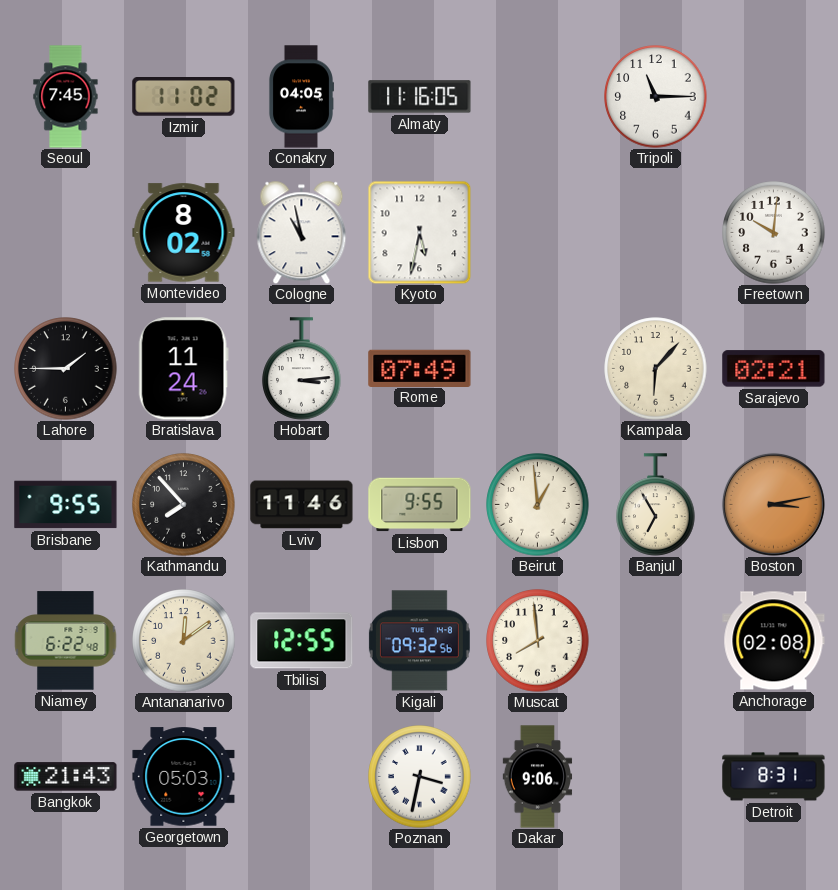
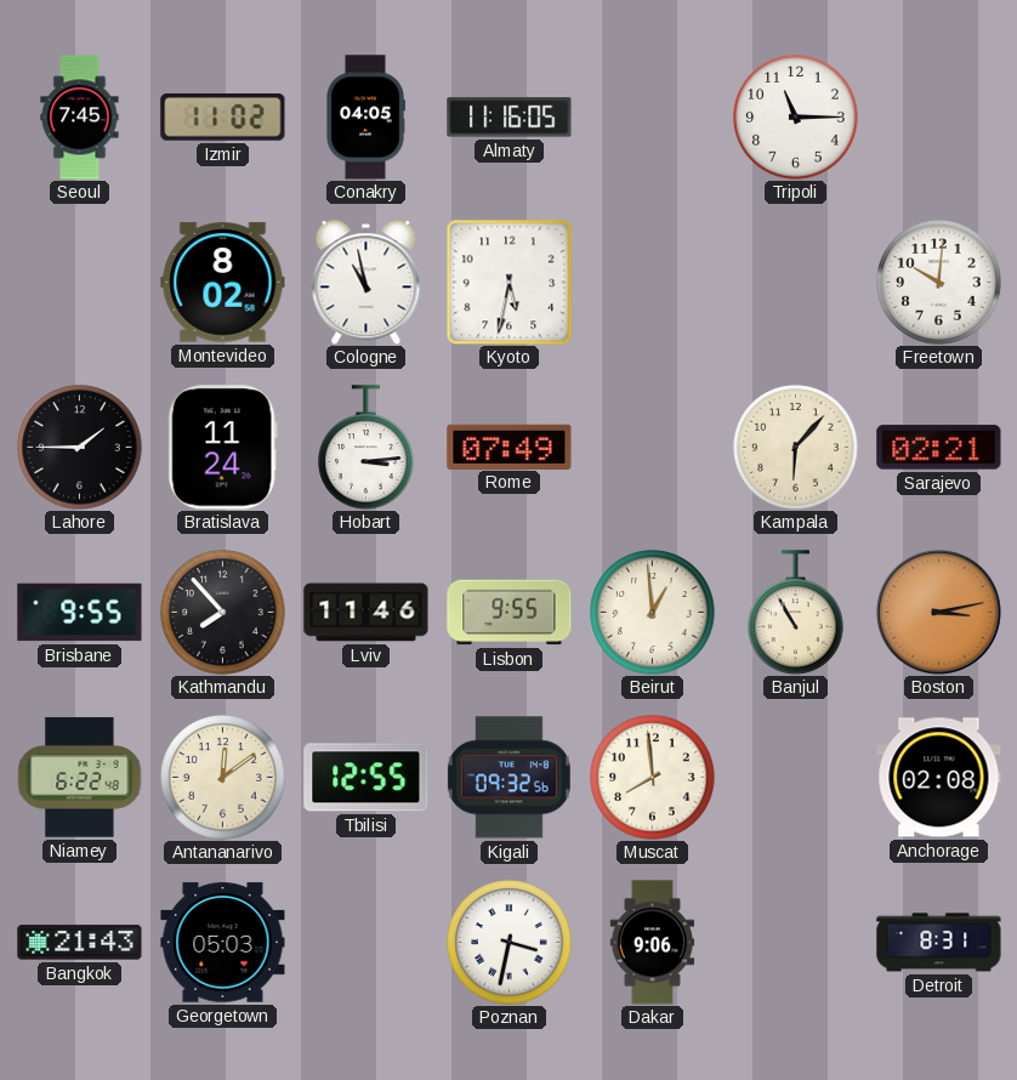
Banjul: 6:55 -> 10:55 (796, 613)
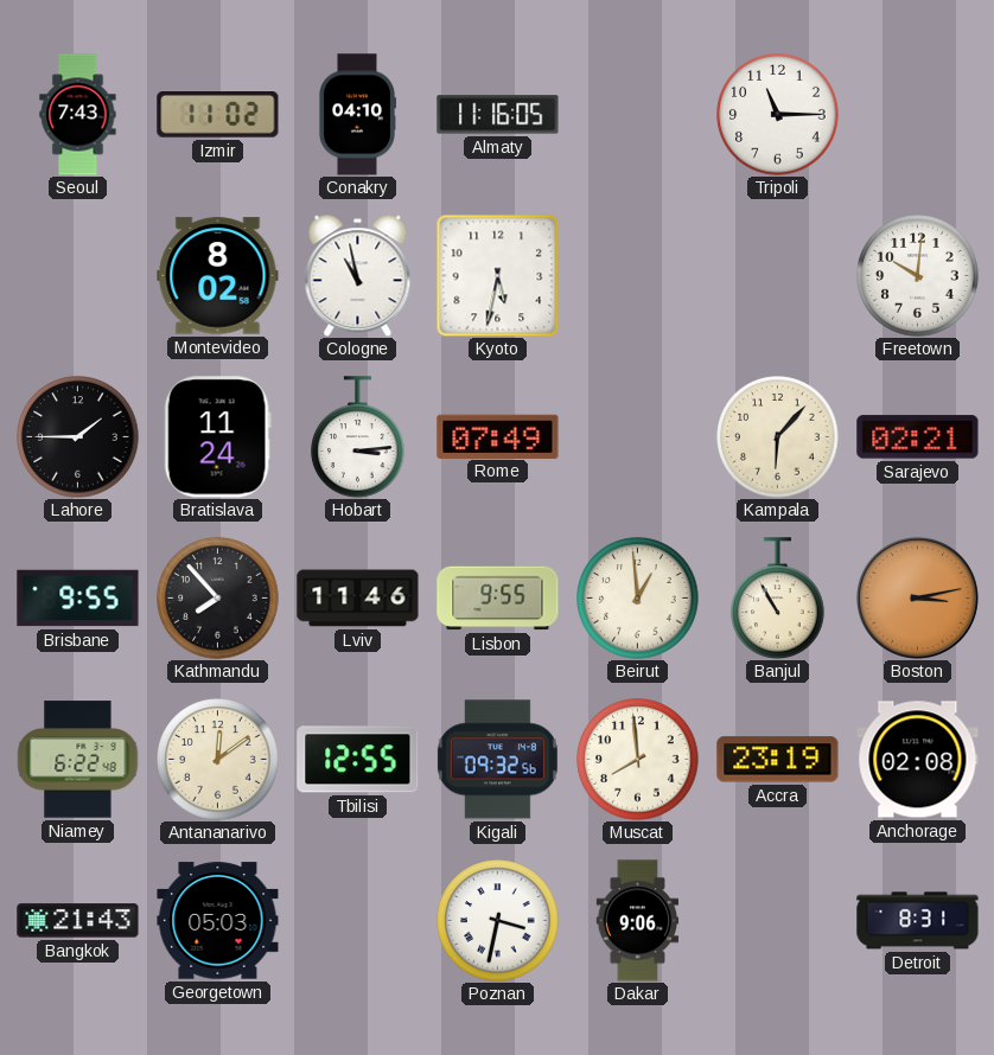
Seoul: 7:45 -> 7:43 (78, 115)
Conakry: 04:05 -> 04:10 (357, 115)
Accra: none -> 23:19 (778, 760)
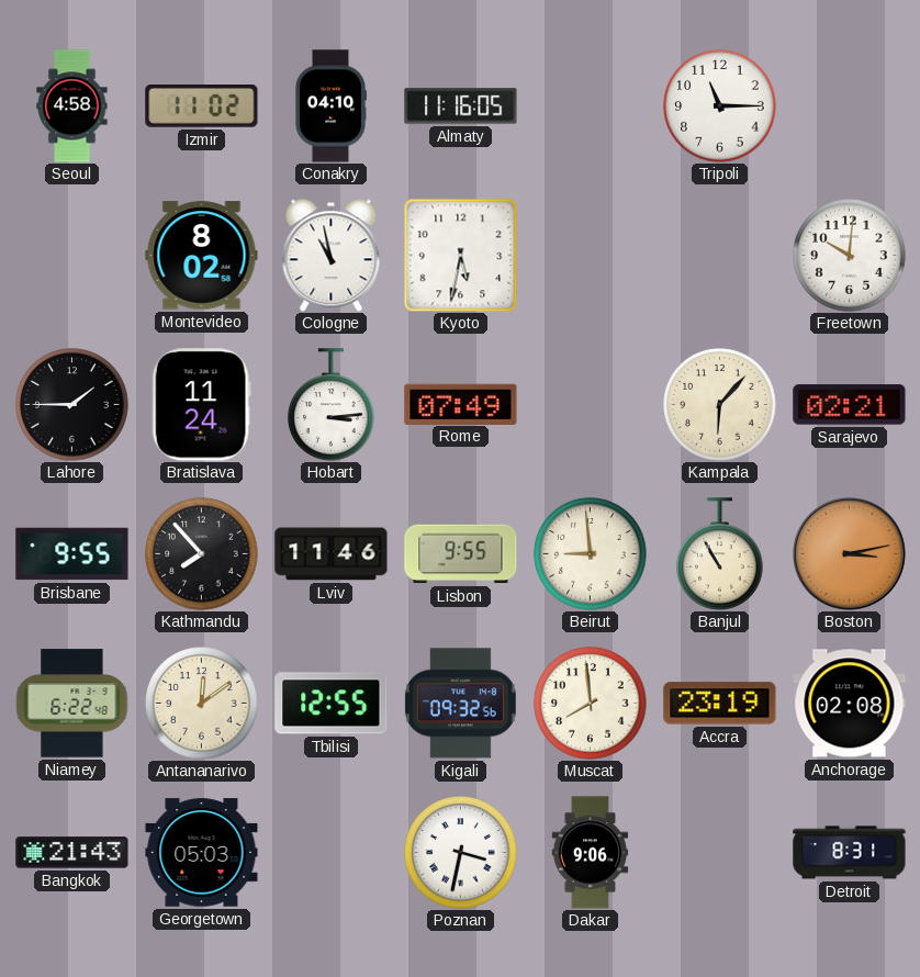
Seoul: 7:43 -> 4:58 (72, 106)
Beirut: 12:59 -> 8:59 (591, 554)
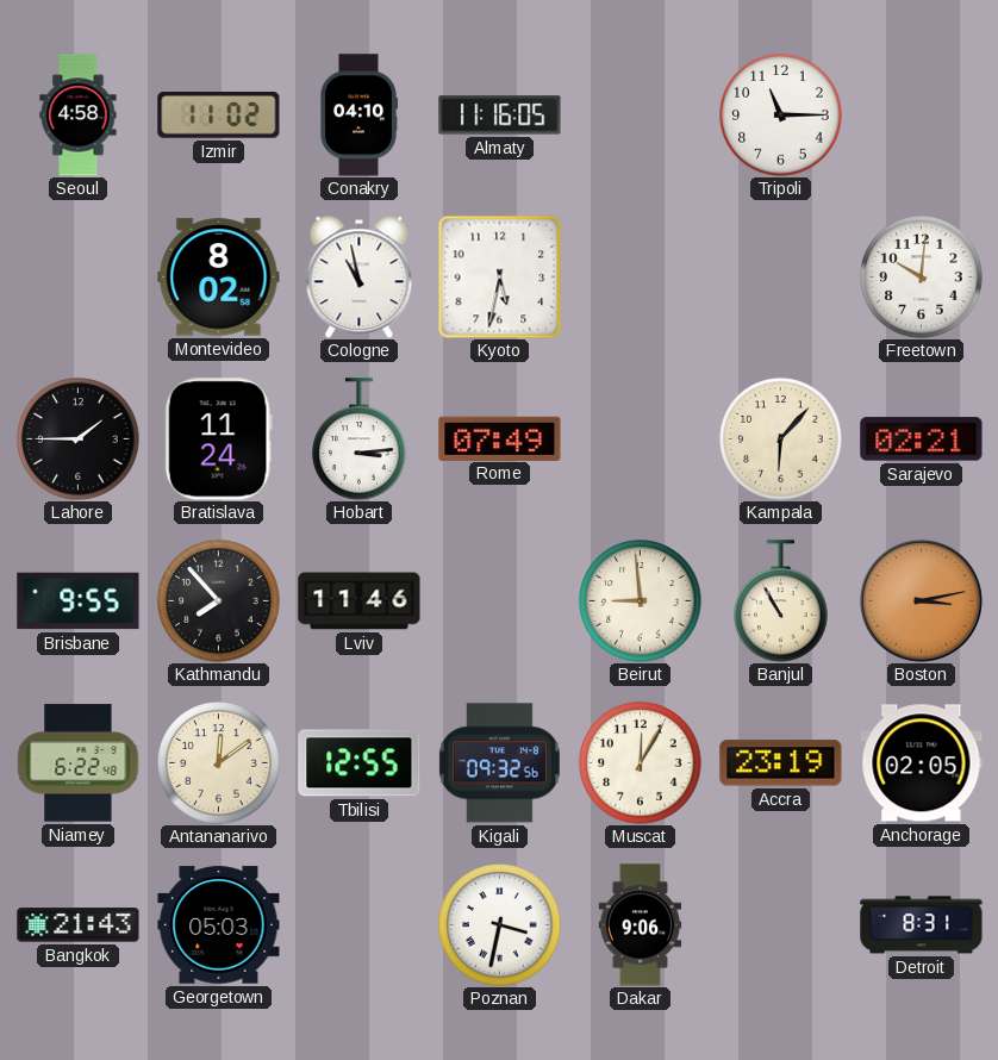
Lisbon: 9:55 -> none (461, 554)
Muscat: 7:59 -> 12:05 (641, 763)
Anchorage: 02:08 -> 02:05 (922, 763)
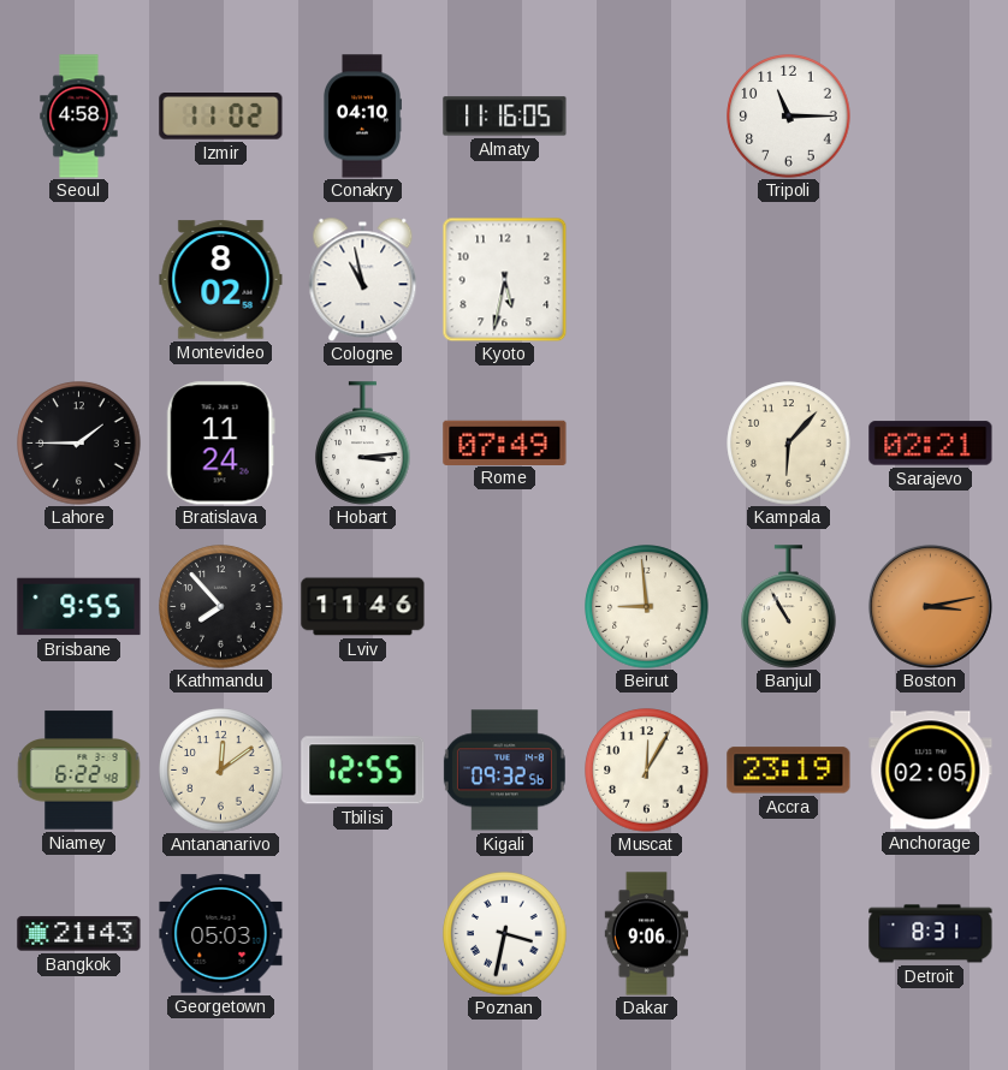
Freetown: 10:01 -> none (922, 278)
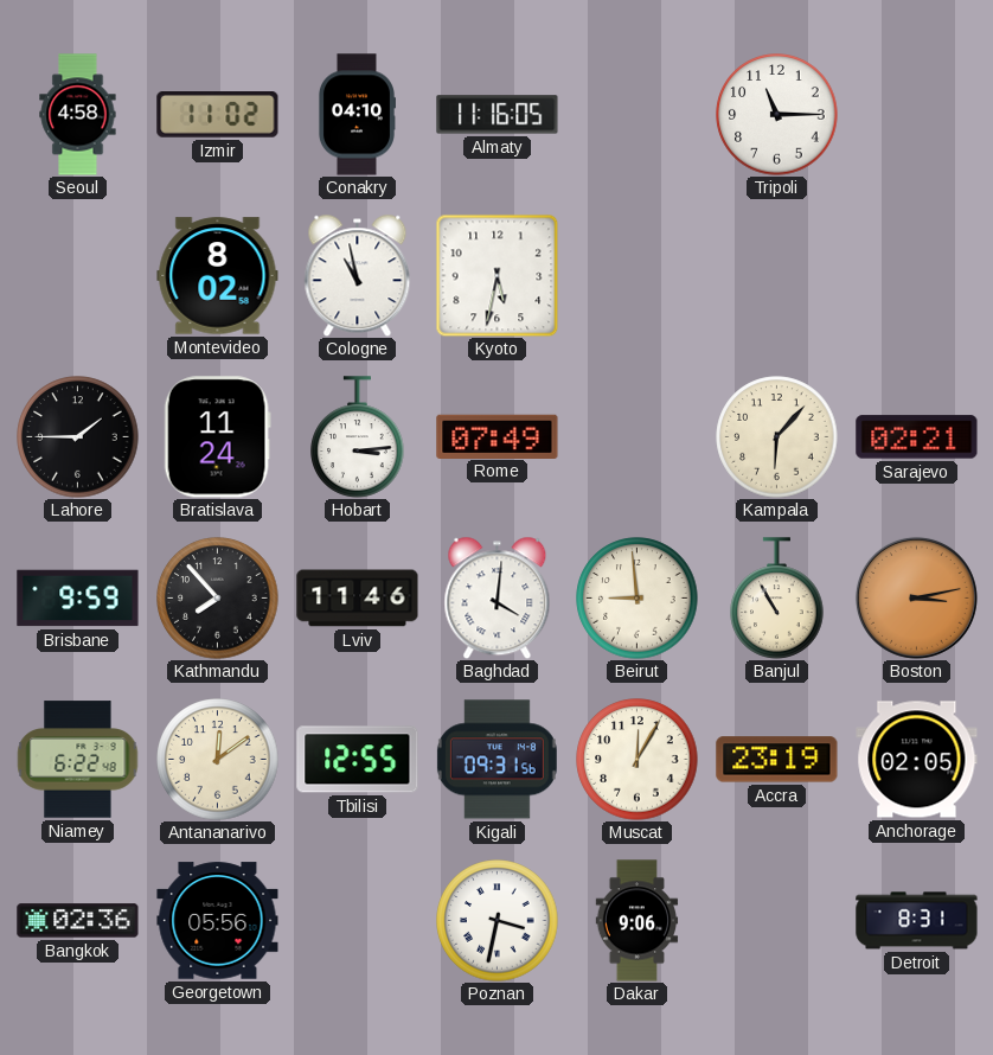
Brisbane: 9:55 -> 9:59 (78, 599)
Baghdad: none -> 4:01 (498, 597)
Kigali: 09:32 -> 09:31 (496, 760)
Bangkok: 21:43 -> 02:36 (78, 921)
Georgetown: 05:03 -> 05:56 (218, 921)
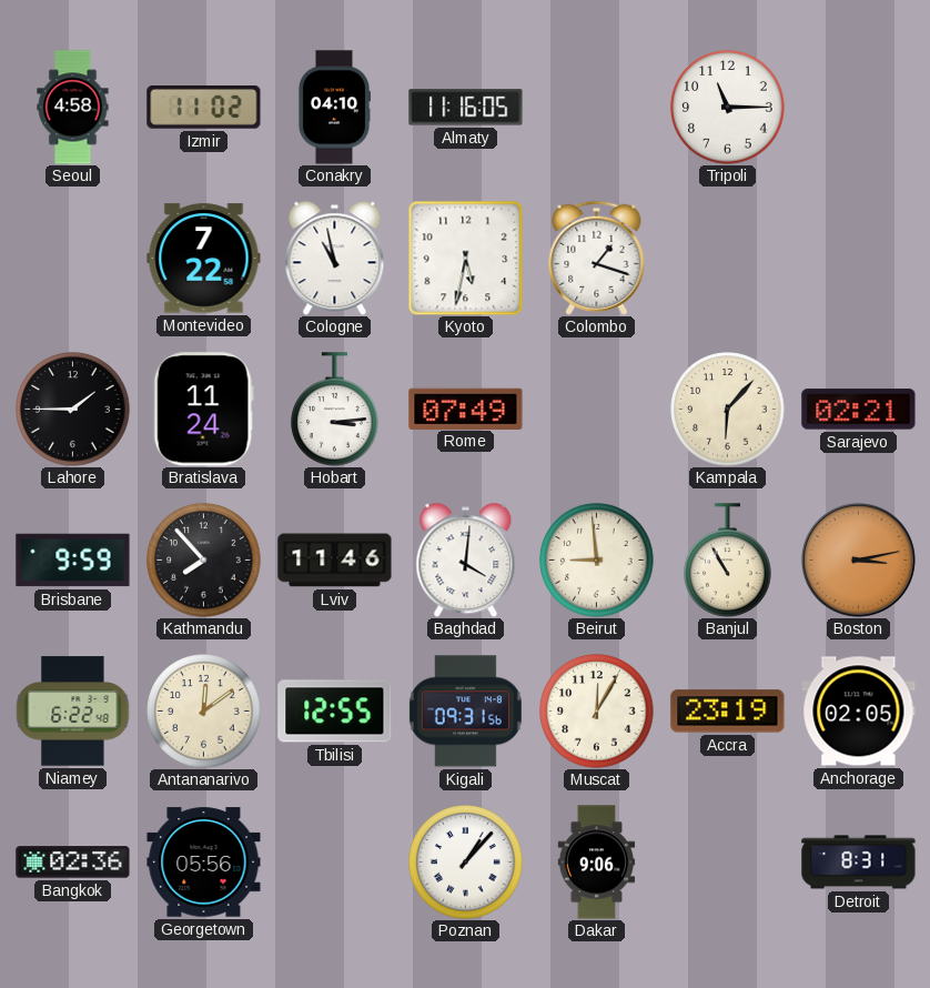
Montevideo: 8:02 -> 7:22 (204, 259)
Colombo: none -> 1:18 (597, 258)
Poznan: 3:32 -> 1:07 (466, 863)
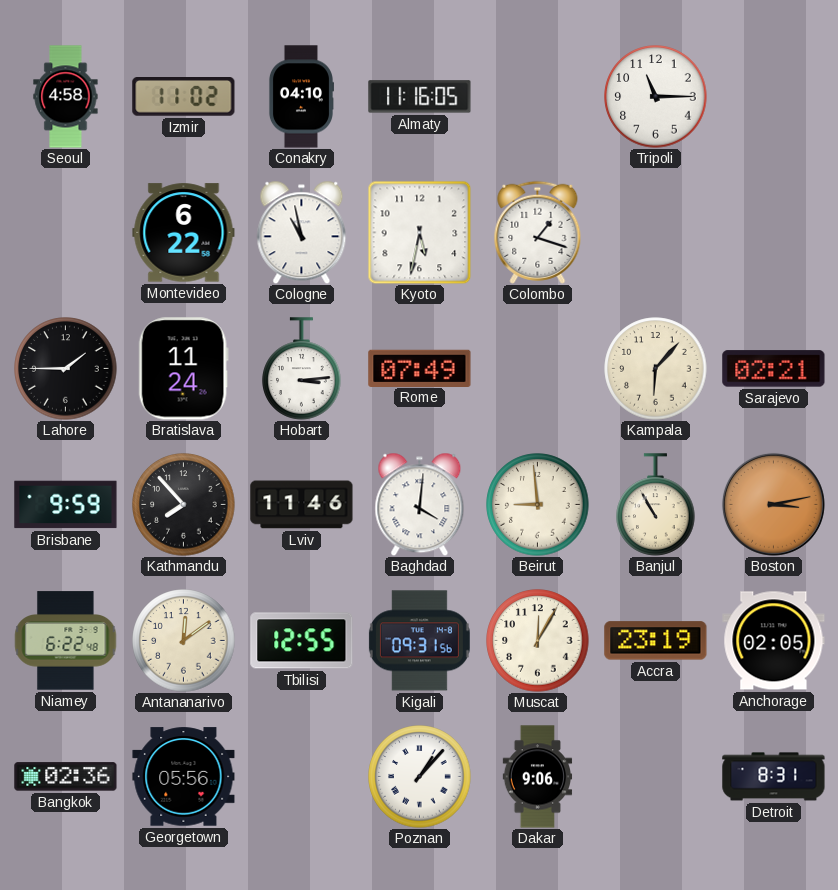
Montevideo: 7:22 -> 6:22 (184, 233)
